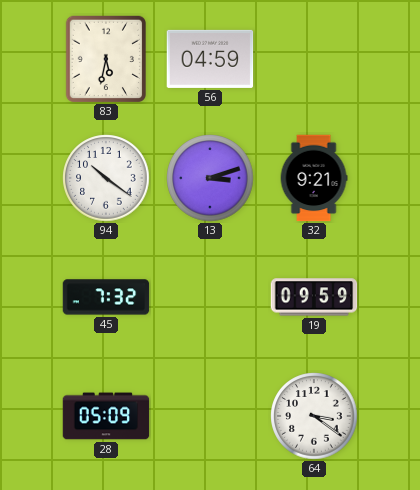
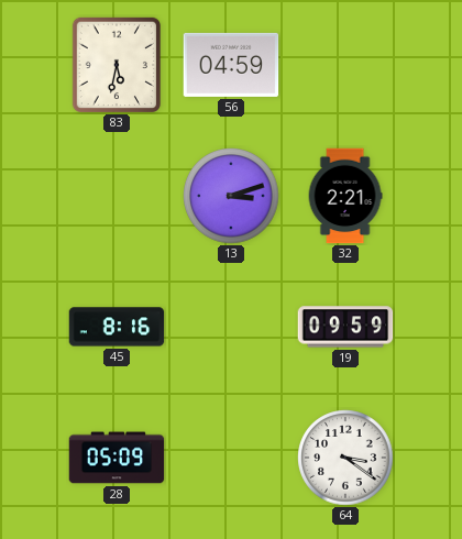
94: 10:21 -> none (106, 178)
32: 9:21 -> 2:21 (345, 196)
45: 7:32 -> 8:16 (117, 327)
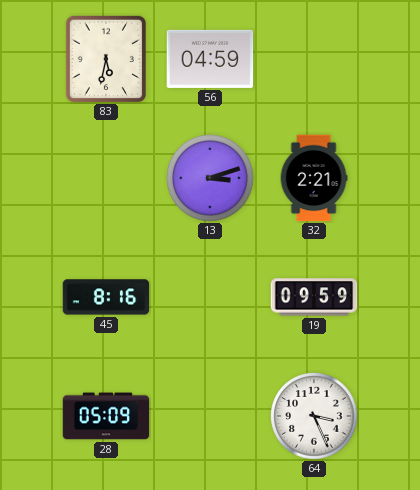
64: 3:21 -> 3:26 (314, 416)
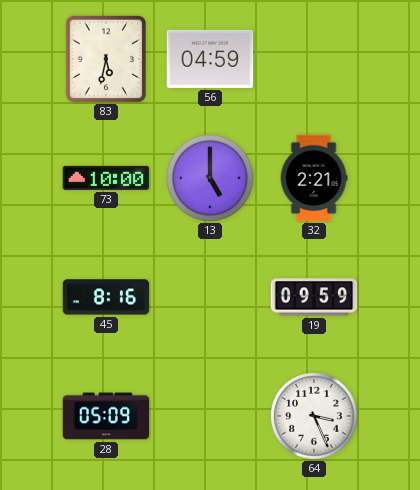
73: none -> 10:00 (106, 178)
13: 3:12 -> 5:00 (210, 178)
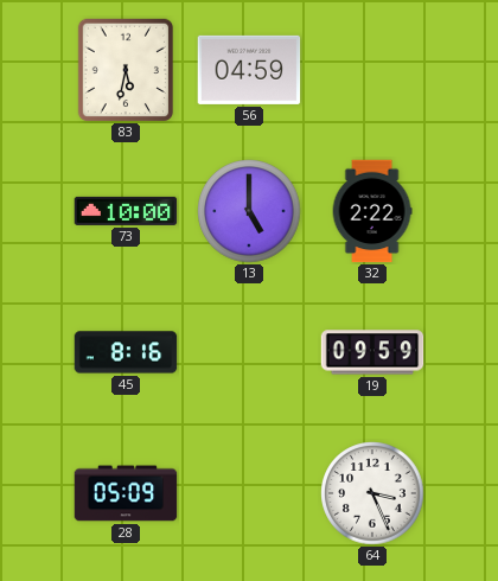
32: 2:21 -> 2:22 (372, 211)
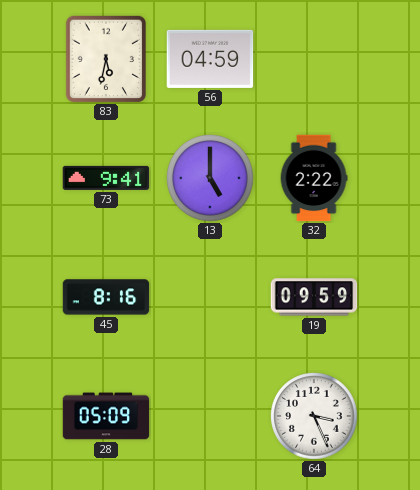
73: 10:00 -> 9:41 (106, 178)
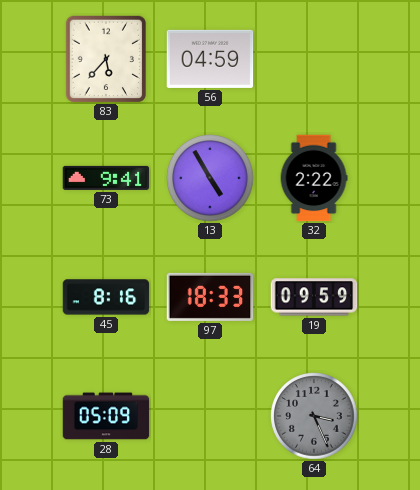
83: 5:32 -> 5:37 (105, 58)
13: 5:00 -> 4:55 (210, 178)
97: none -> 18:33 (210, 297)
64 dial: white -> grey (314, 416)
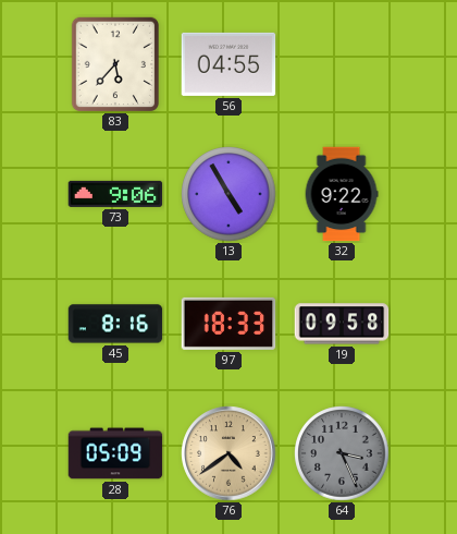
56: 04:59 -> 04:55 (228, 64)
73: 9:41 -> 9:06 (115, 194)
32: 2:22 -> 9:22 (342, 194)
19: 09:59 -> 09:58 (342, 324)
76: none -> 4:39 (228, 453)
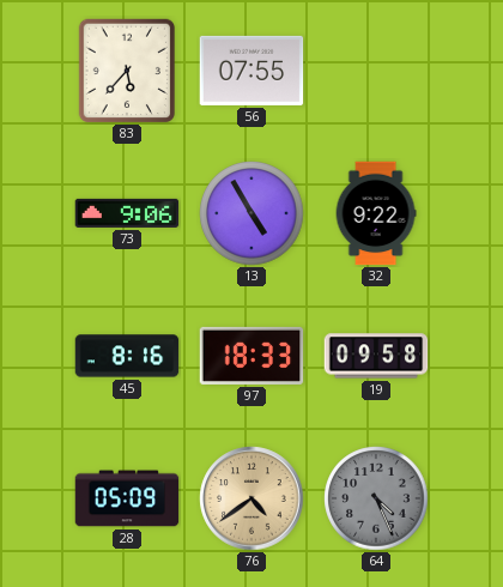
56: 04:55 -> 07:55 (251, 71)
64: 3:26 -> 4:26 (376, 498)
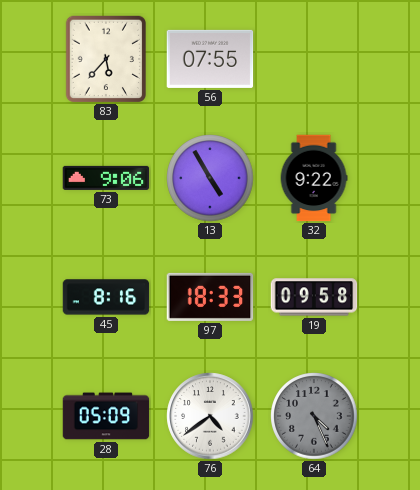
76 dial: champagne -> white (210, 416)
